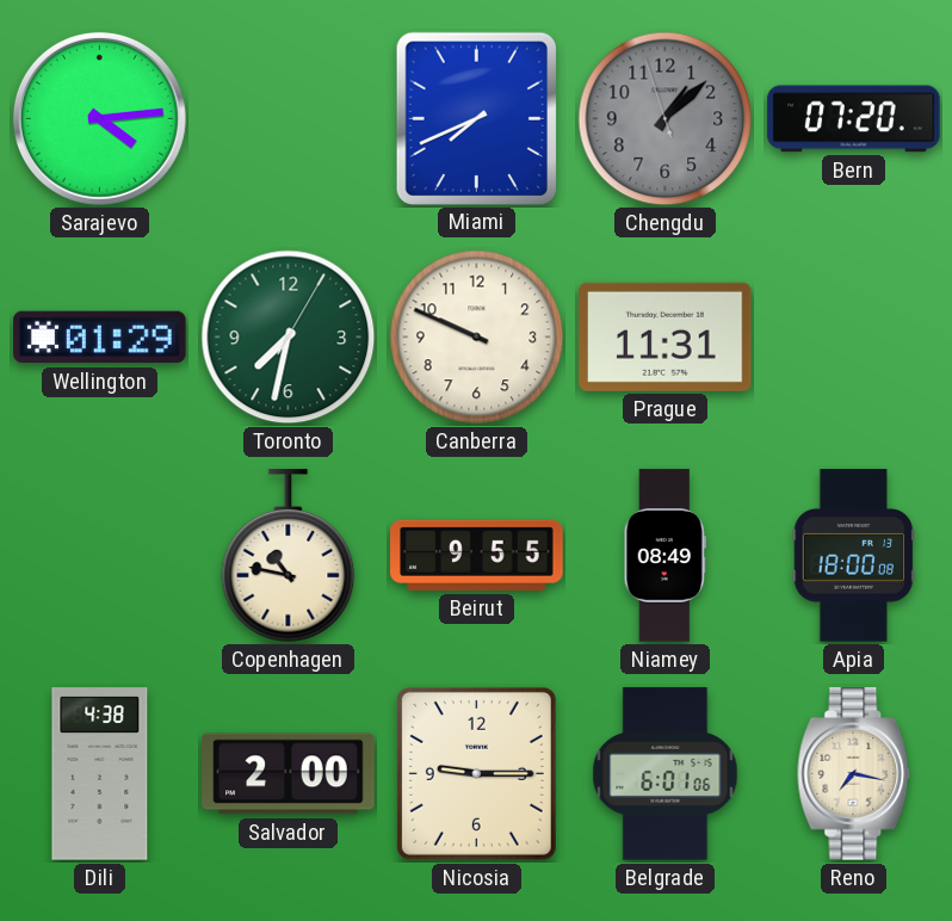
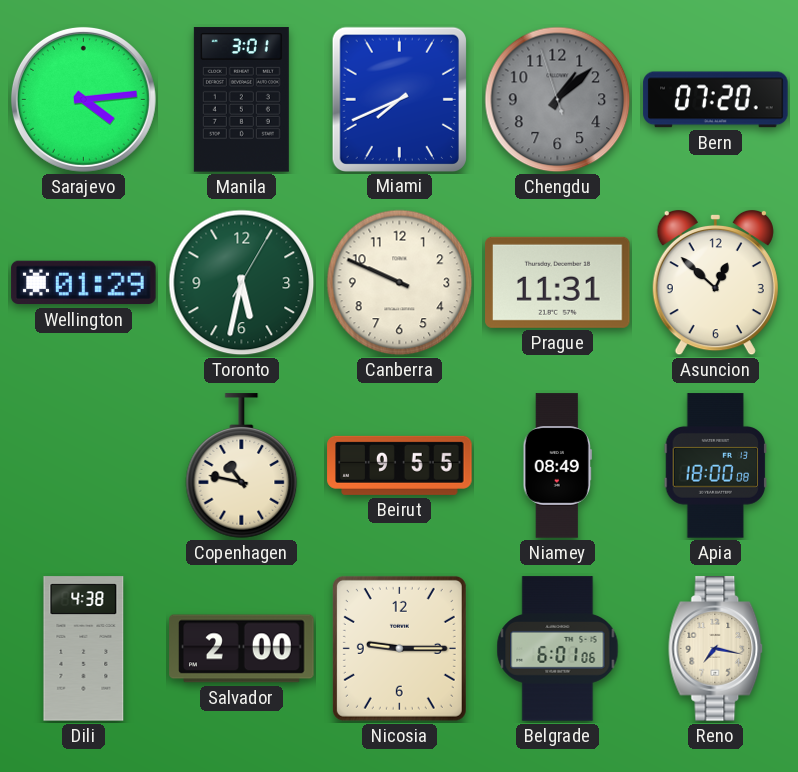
Manila: none -> 3:01 (241, 100)
Toronto: 7:32 -> 5:32 (242, 283)
Asuncion: none -> 12:52 (715, 283)
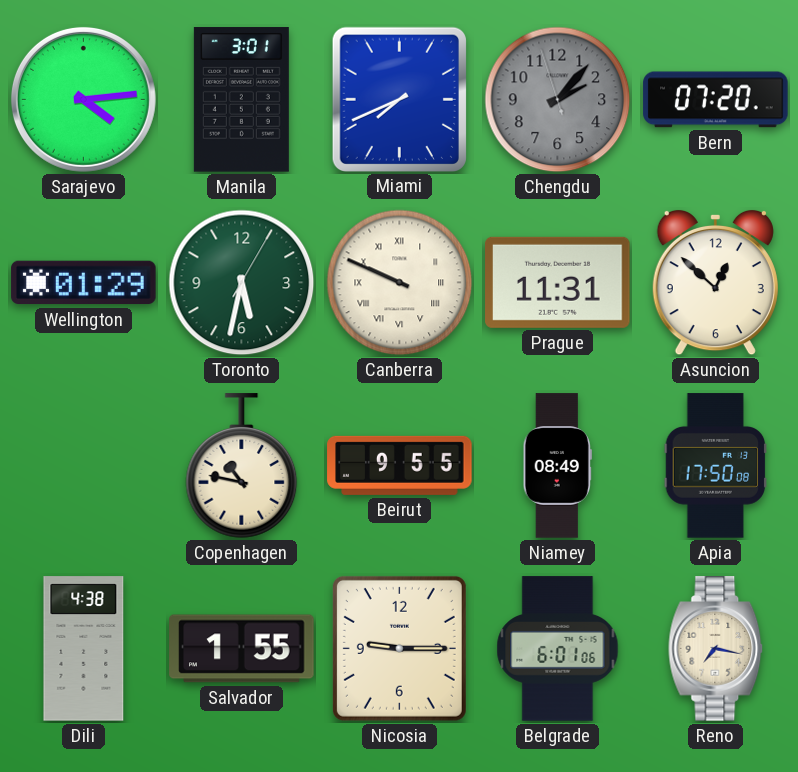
Chengdu: 1:07 -> 2:06 (558, 100)
Canberra numerals: Arabic -> Roman (400, 283)
Apia: 18:00 -> 17:50 (716, 466)
Salvador: 2:00 -> 1:55 (242, 649)
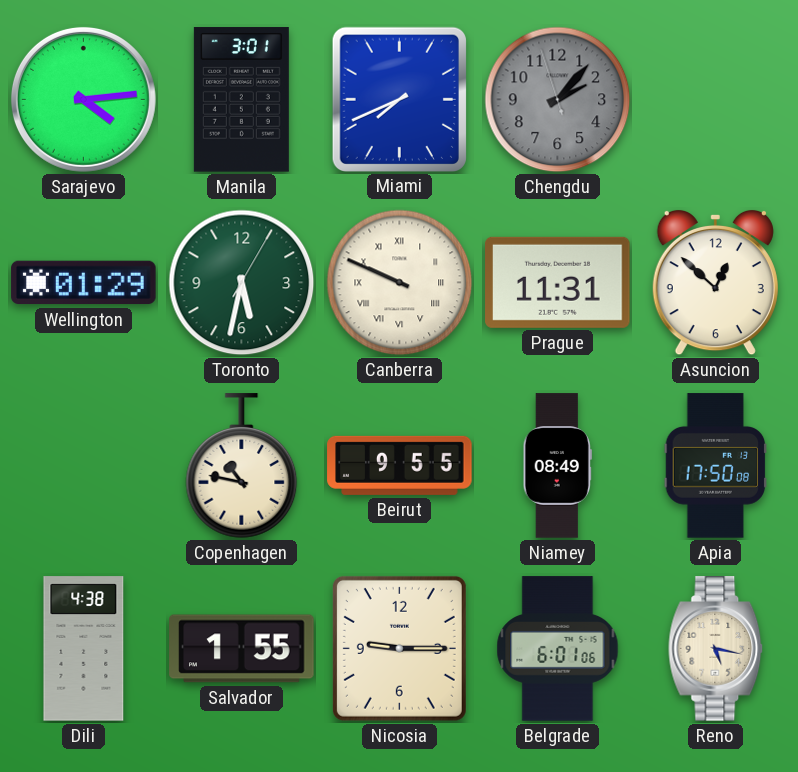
Bern: 07:20 -> none (716, 100)
Reno: 7:17 -> 5:17 (716, 649)
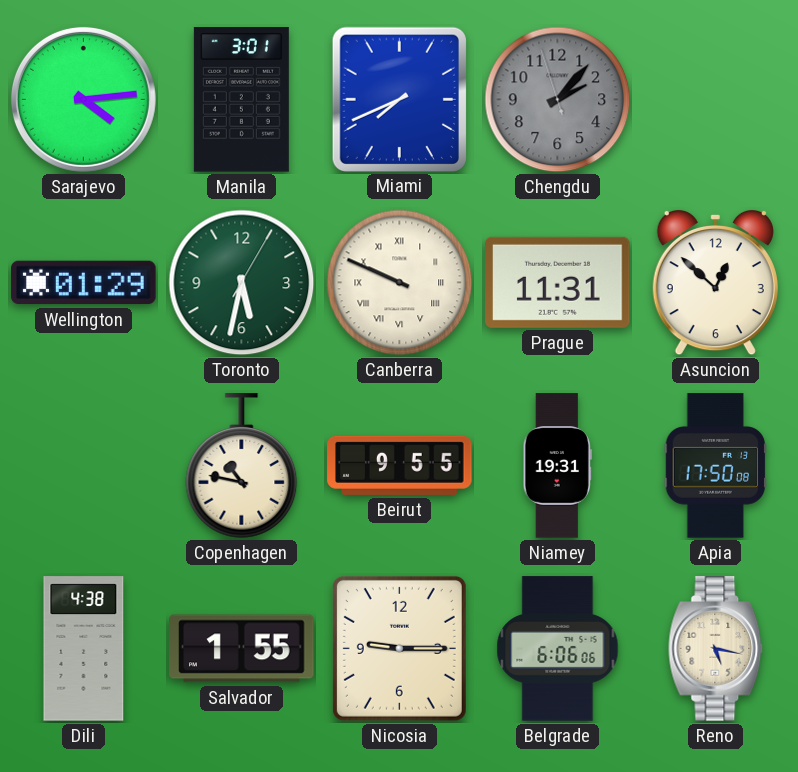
Niamey: 08:49 -> 19:31 (557, 466)
Belgrade: 6:01 -> 6:06 (558, 649)
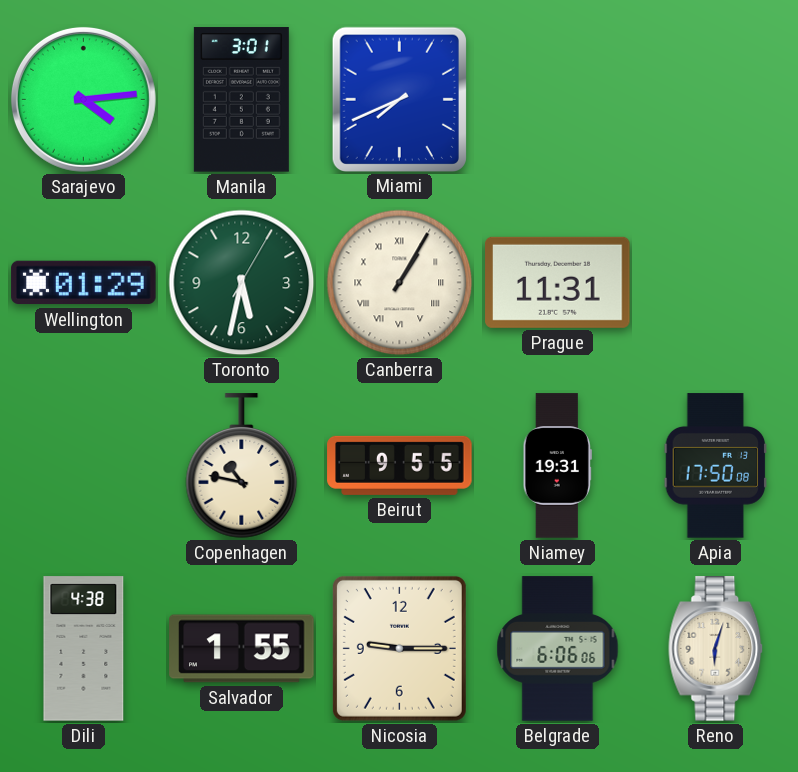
Chengdu: 2:06 -> none (558, 100)
Canberra: 9:49 -> 1:05 (400, 283)
Asuncion: 12:52 -> none (715, 283)
Reno: 5:17 -> 6:03 (716, 649)
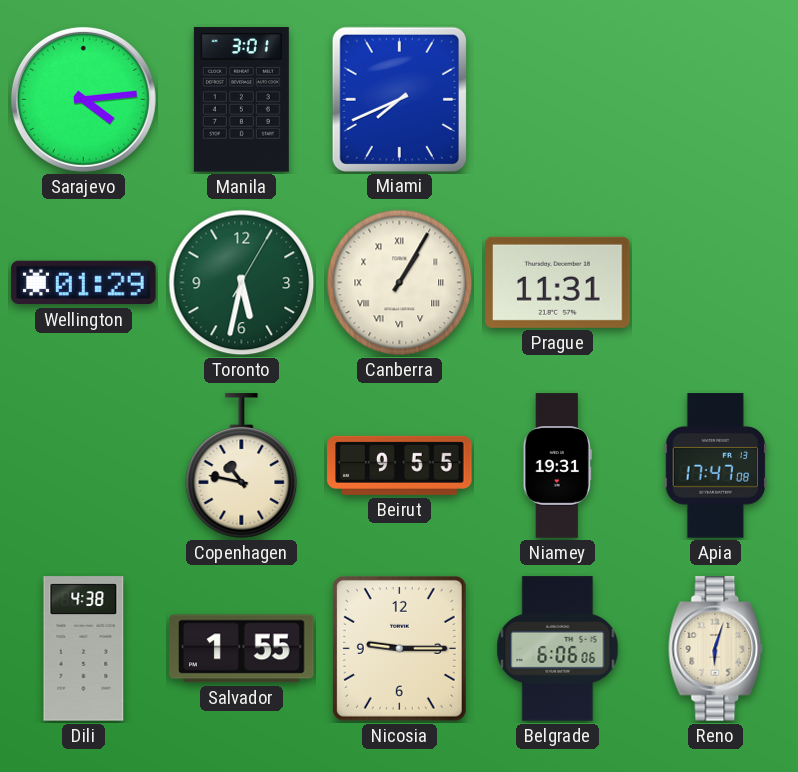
Apia: 17:50 -> 17:47 (716, 466)
